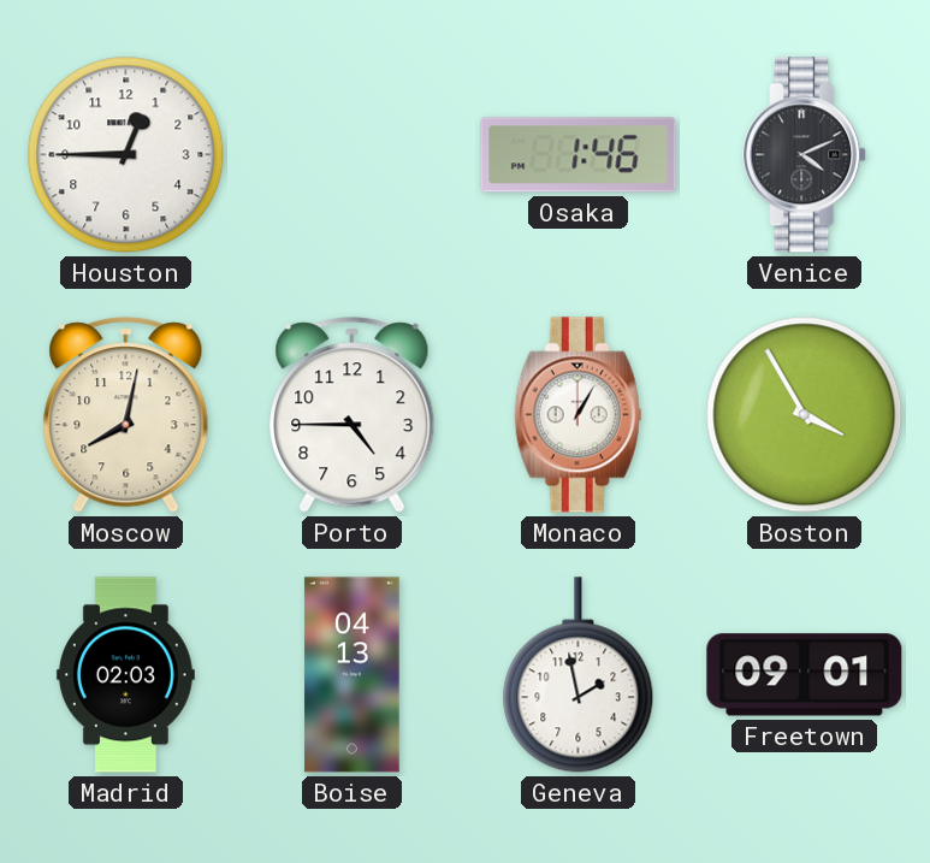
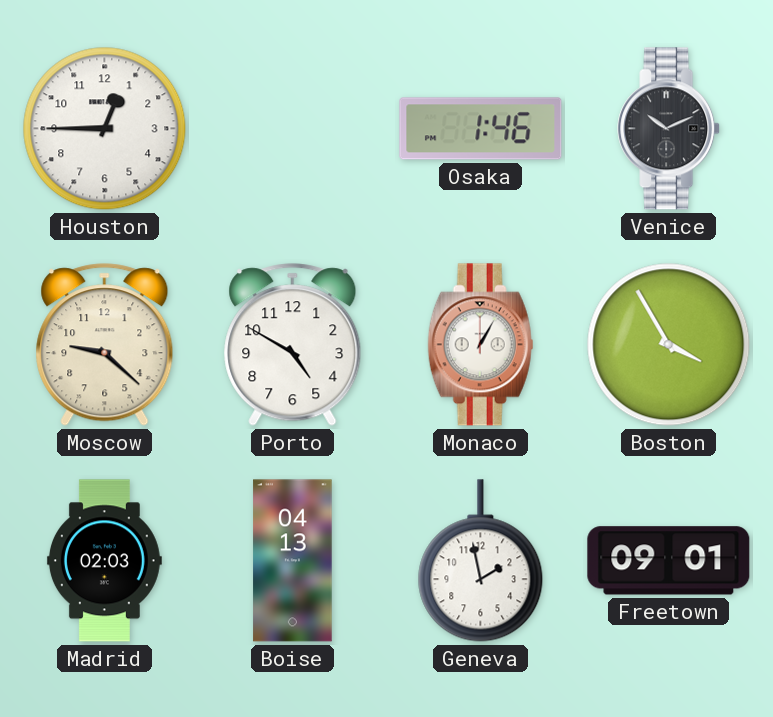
Venice: 4:11 -> 10:11 (669, 129)
Moscow: 8:02 -> 9:22 (105, 345)
Porto: 4:45 -> 4:50 (293, 345)
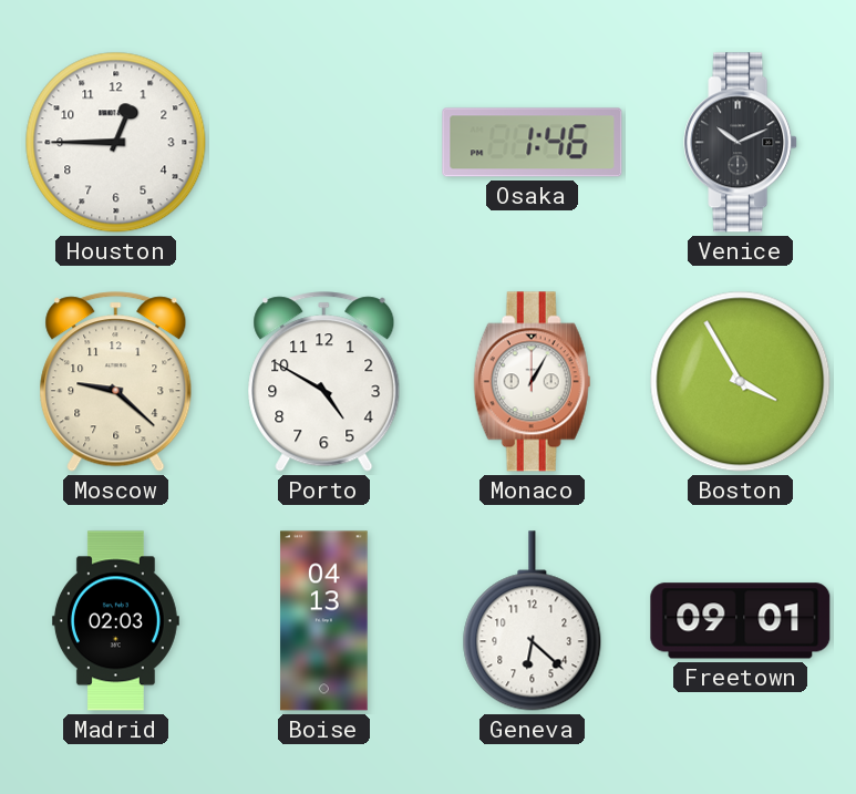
Geneva: 1:58 -> 6:22 (533, 621)
